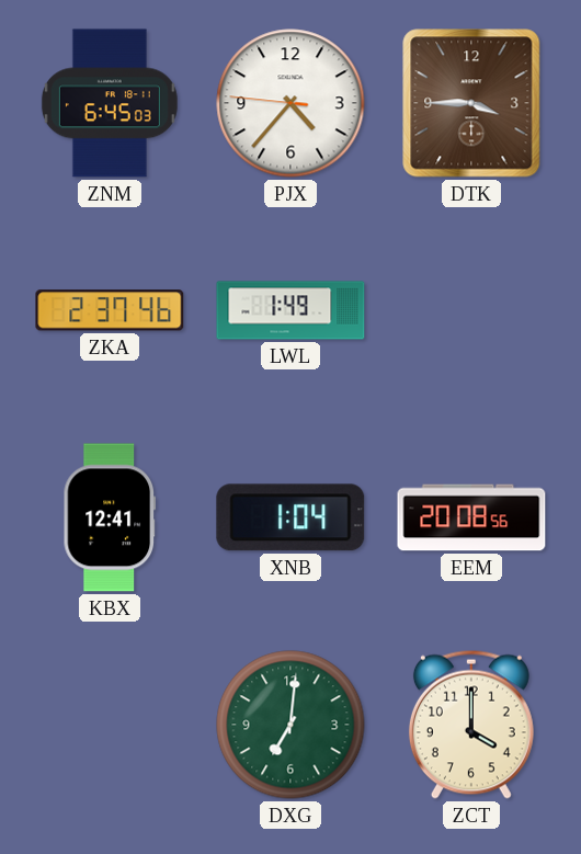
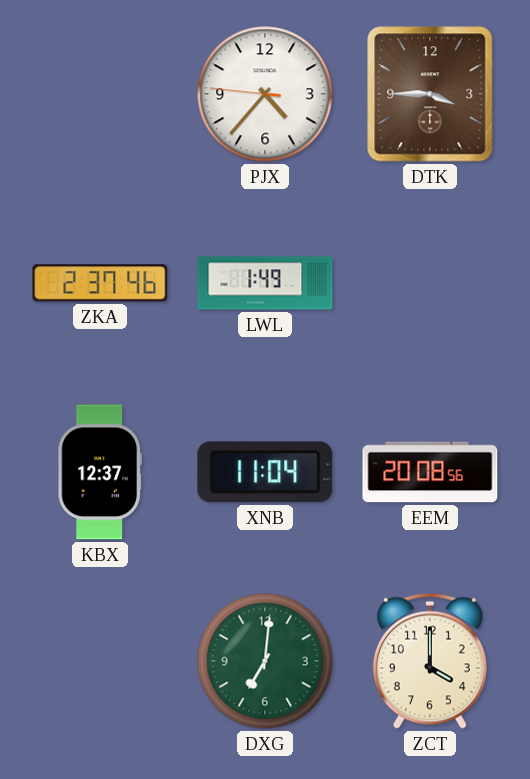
ZNM: 6:45 -> none (110, 103)
KBX: 12:41 -> 12:37 (100, 472)
XNB: 1:04 -> 11:04 (265, 472)
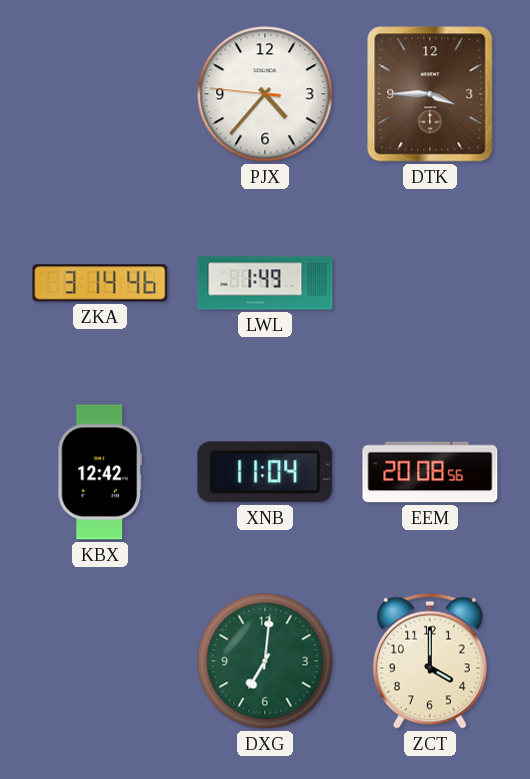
ZKA: 2:37 -> 3:14 (100, 283)
KBX: 12:37 -> 12:42 (100, 472)
